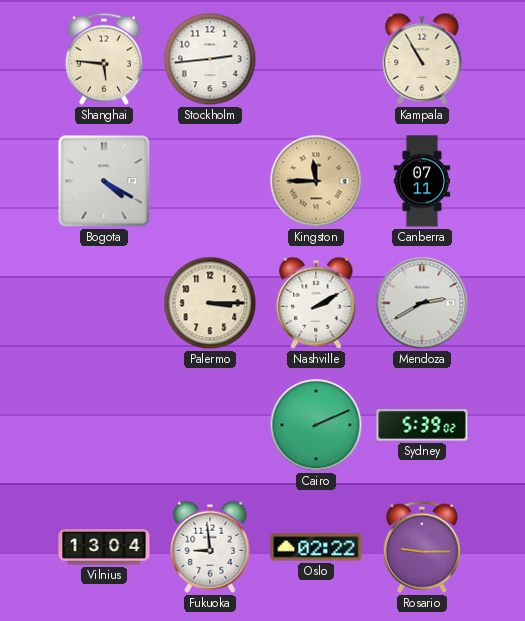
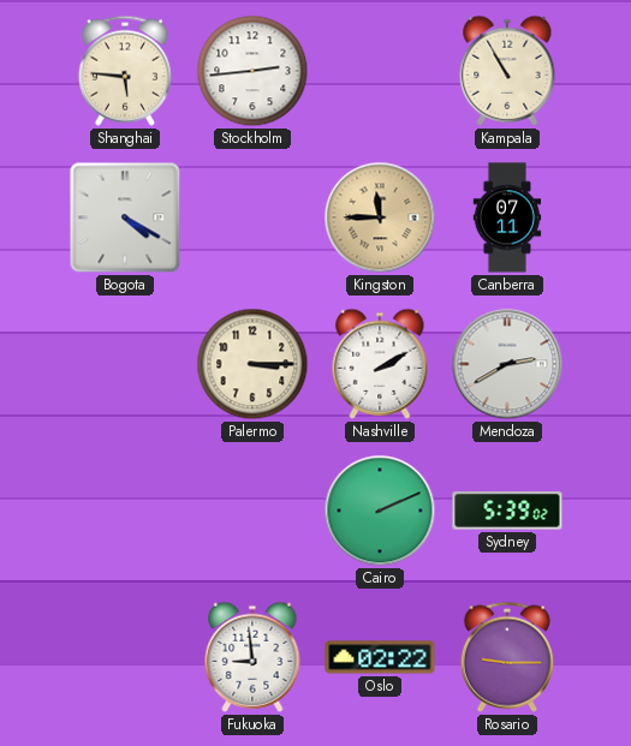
Vilnius: 13:04 -> none (104, 547)
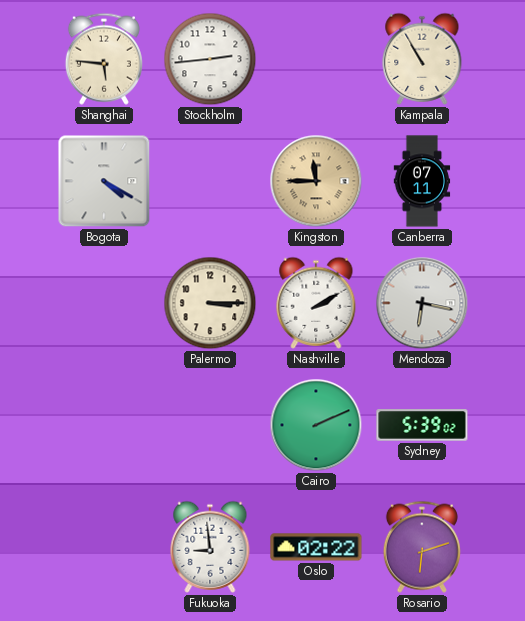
Mendoza: 2:40 -> 6:17 (422, 303)
Rosario: 9:15 -> 6:12 (422, 547)
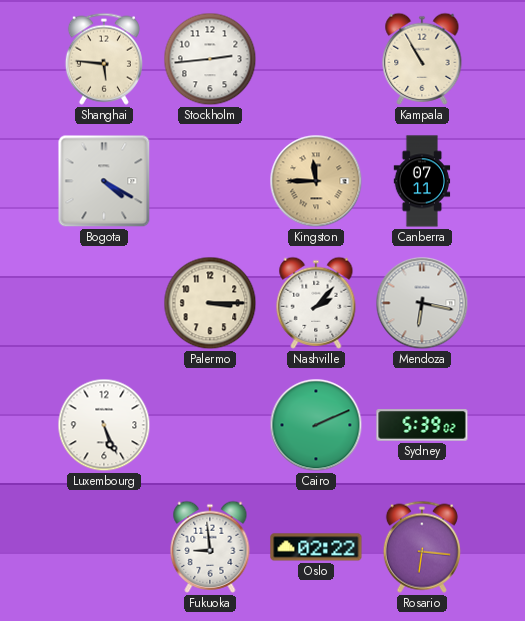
Nashville: 2:10 -> 2:07 (316, 303)
Luxembourg: none -> 5:26 (104, 425)
Rosario: 6:12 -> 6:16 (422, 547)
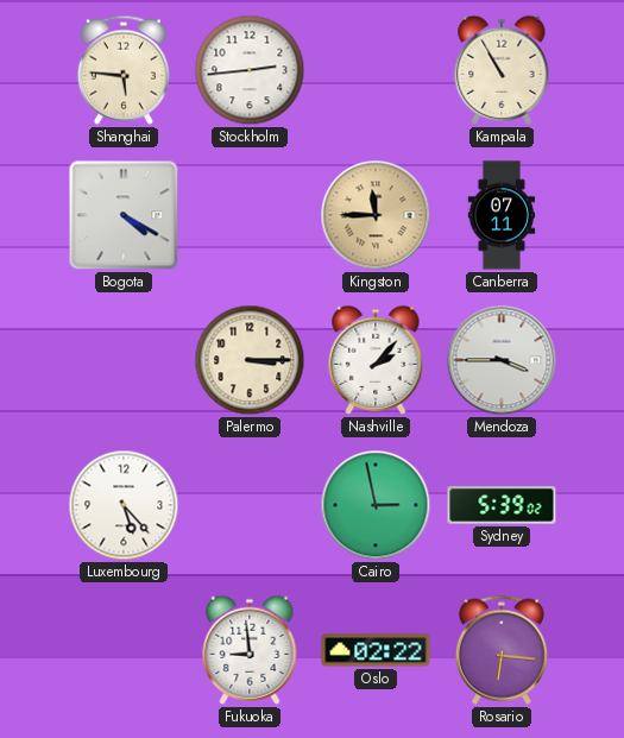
Mendoza: 6:17 -> 3:45 (502, 360)
Luxembourg: 5:26 -> 5:23 (124, 505)
Cairo: 2:11 -> 2:58 (376, 505)
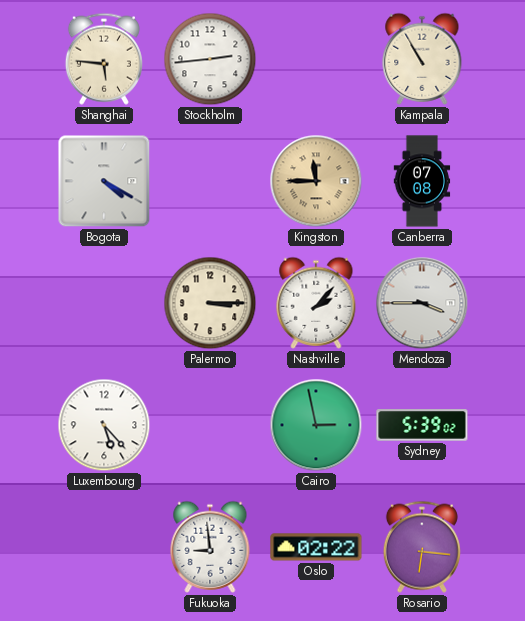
Canberra: 07:11 -> 07:08 (422, 181)
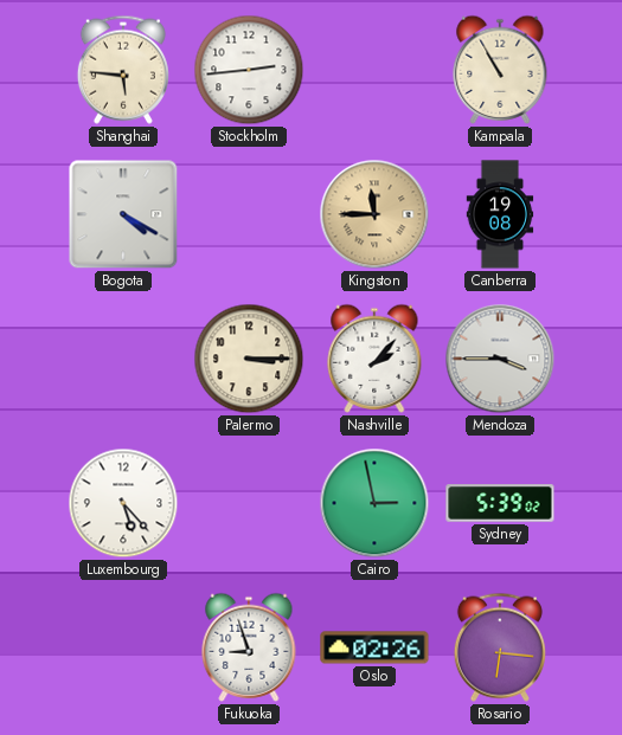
Canberra: 07:08 -> 19:08 (500, 214)
Fukuoka: 8:59 -> 8:57 (249, 647)
Oslo: 02:22 -> 02:26 (374, 647)
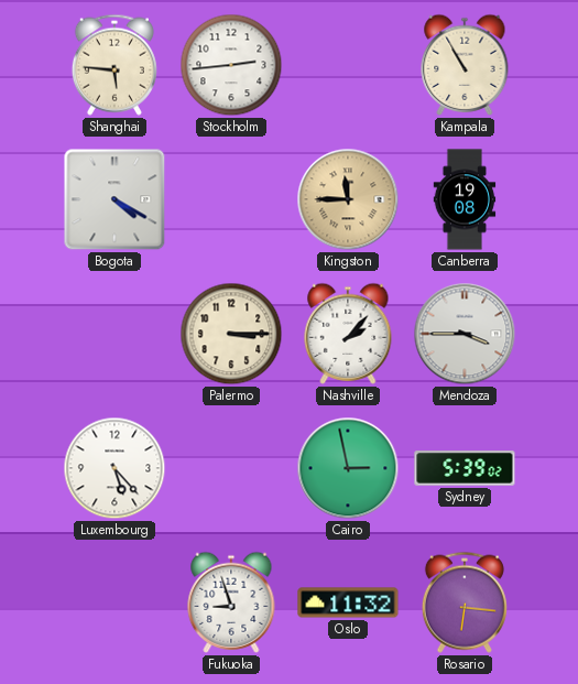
Oslo: 02:26 -> 11:32 (348, 602)
